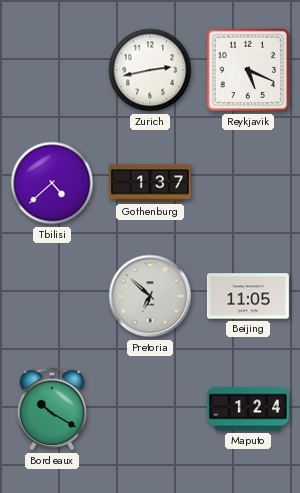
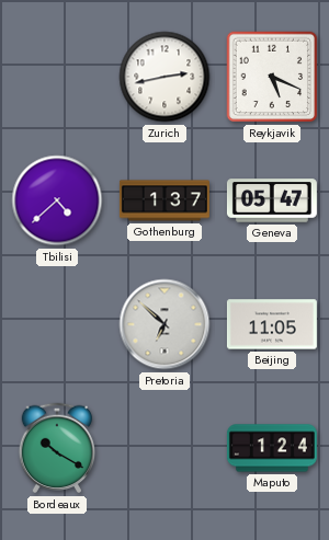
Geneva: none -> 05:47 (272, 200)
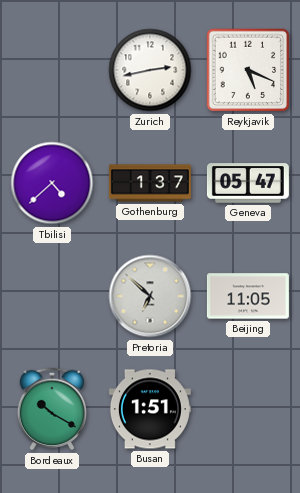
Busan: none -> 1:51 (150, 409)
Maputo: 1:24 -> none (272, 448)
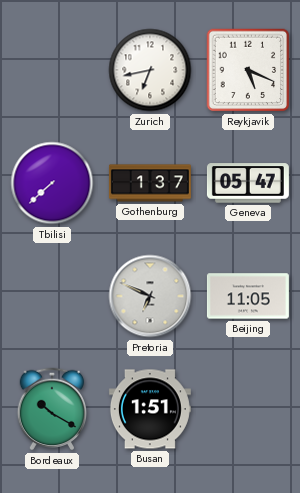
Zurich: 2:43 -> 6:43 (150, 70)
Tbilisi: 4:38 -> 7:38 (52, 183)
Pretoria: 6:52 -> 6:49 (150, 296)
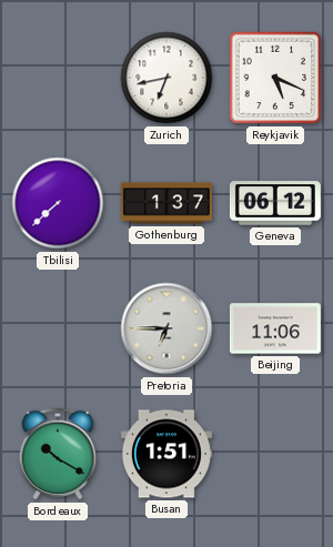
Geneva: 05:47 -> 06:12 (275, 203)
Pretoria: 6:49 -> 6:45 (167, 328)
Beijing: 11:05 -> 11:06 (275, 328)
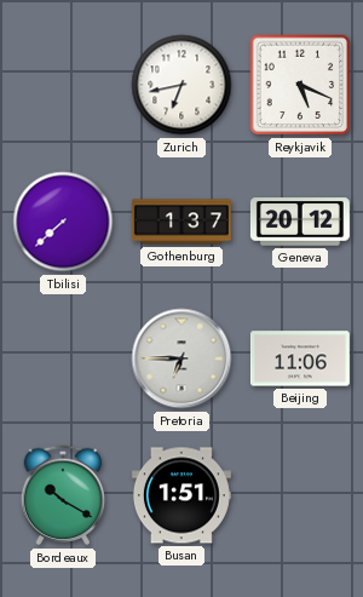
Geneva: 06:12 -> 20:12 (300, 222)
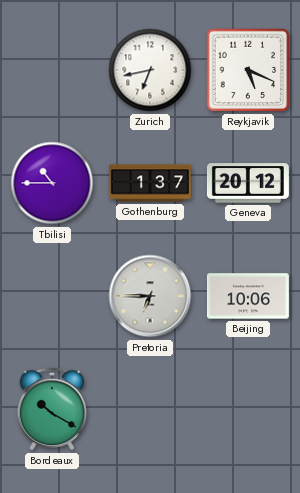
Tbilisi: 7:38 -> 10:45 (52, 183)
Beijing: 11:06 -> 10:06 (248, 296)
Busan: 1:51 -> none (181, 495)
